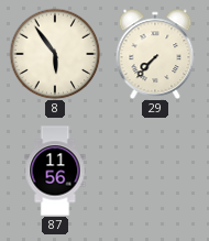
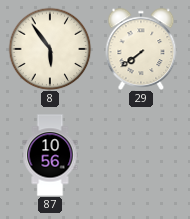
29: 7:37 -> 7:39 (141, 49)
87: 11:56 -> 10:56 (50, 155)
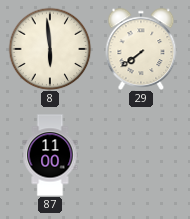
8: 5:54 -> 5:59 (50, 49)
87: 10:56 -> 11:00 (50, 155)
